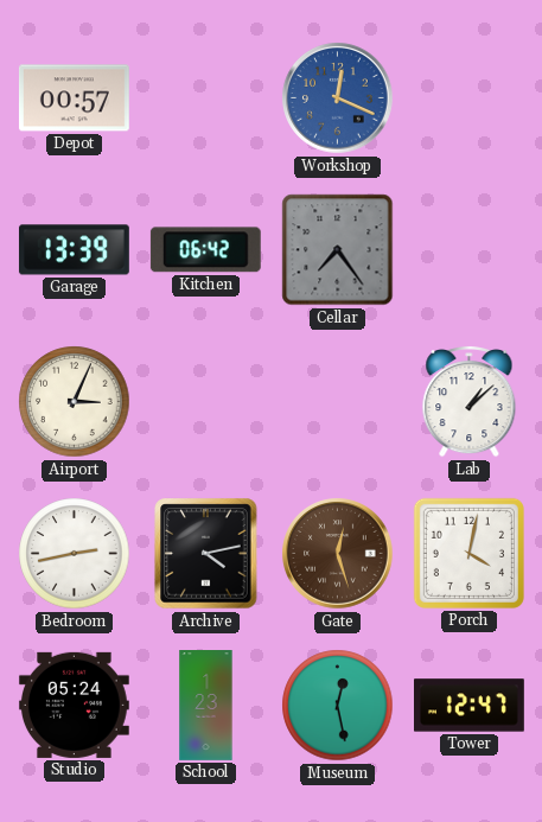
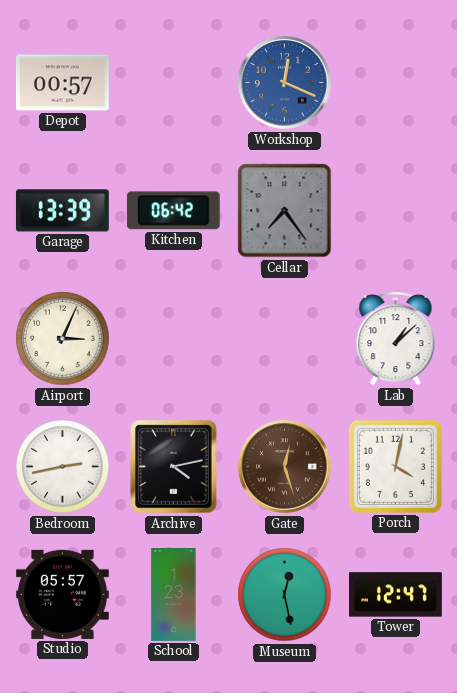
Studio: 05:24 -> 05:57 (62, 594)
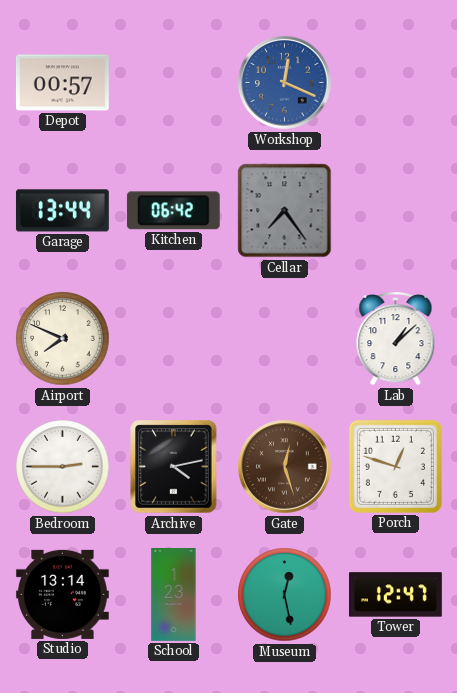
Garage: 13:39 -> 13:44 (62, 211)
Airport: 3:04 -> 7:49 (63, 339)
Bedroom: 2:43 -> 2:45 (63, 467)
Porch: 4:02 -> 12:48 (395, 466)
Studio: 05:57 -> 13:14 (62, 594)
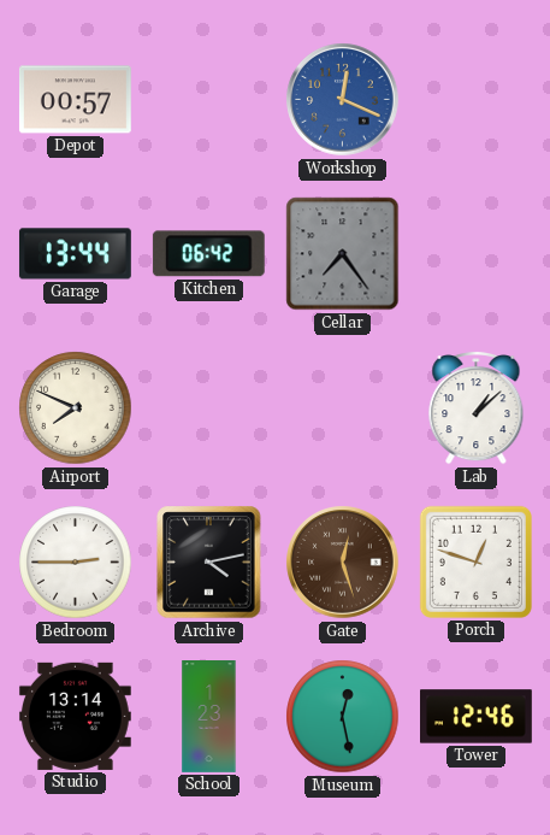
Tower: 12:47 -> 12:46 (477, 717)
